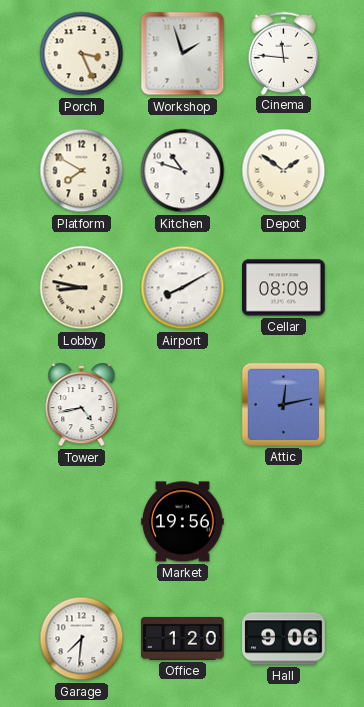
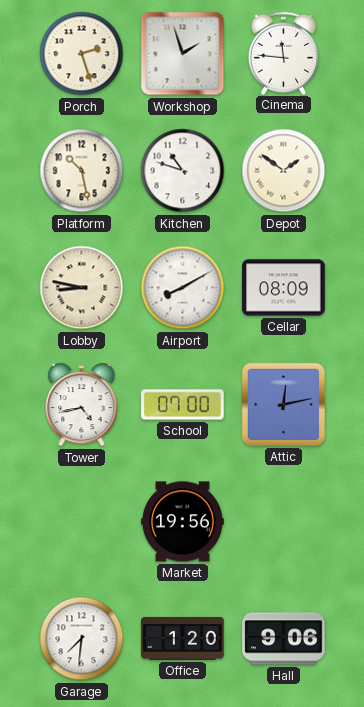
Porch: 3:26 -> 2:27 (82, 54)
Platform: 7:50 -> 10:28 (82, 171)
School: none -> 07:00 (183, 405)
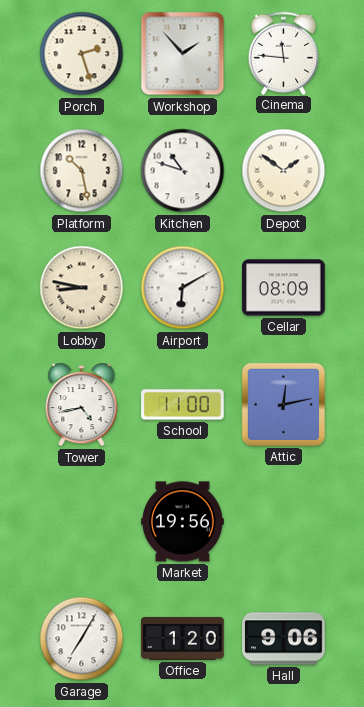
Workshop: 1:57 -> 1:53 (183, 54)
Airport: 8:10 -> 6:10 (183, 288)
School: 07:00 -> 11:00 (183, 405)
Garage: 7:31 -> 7:05 (82, 639)
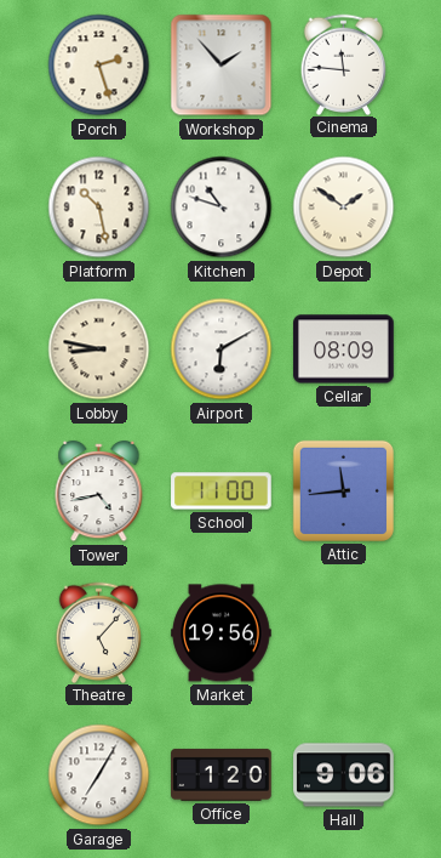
Attic: 12:13 -> 11:44 (343, 490)
Theatre: none -> 5:07 (99, 632)
